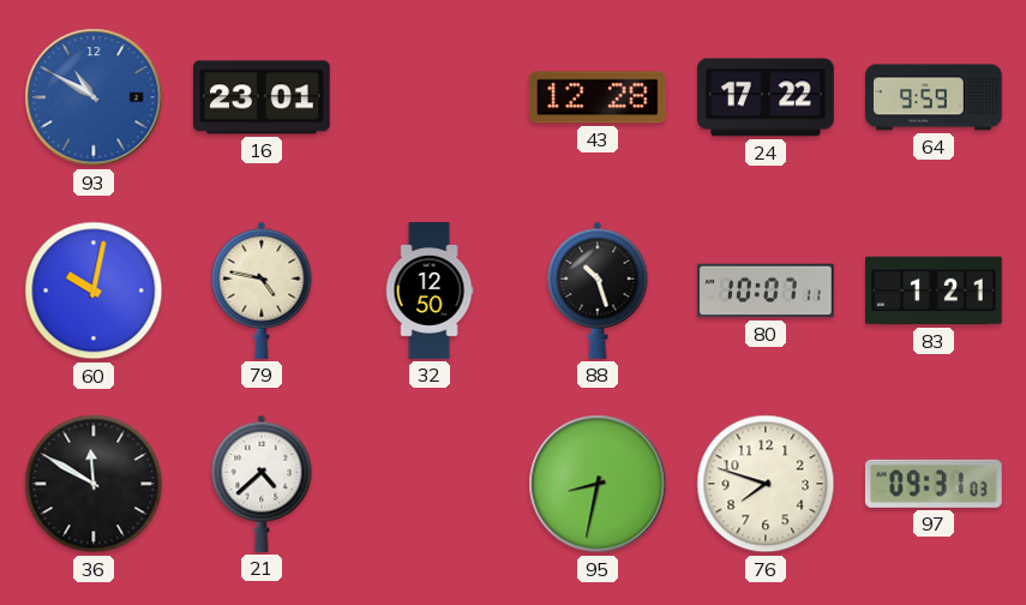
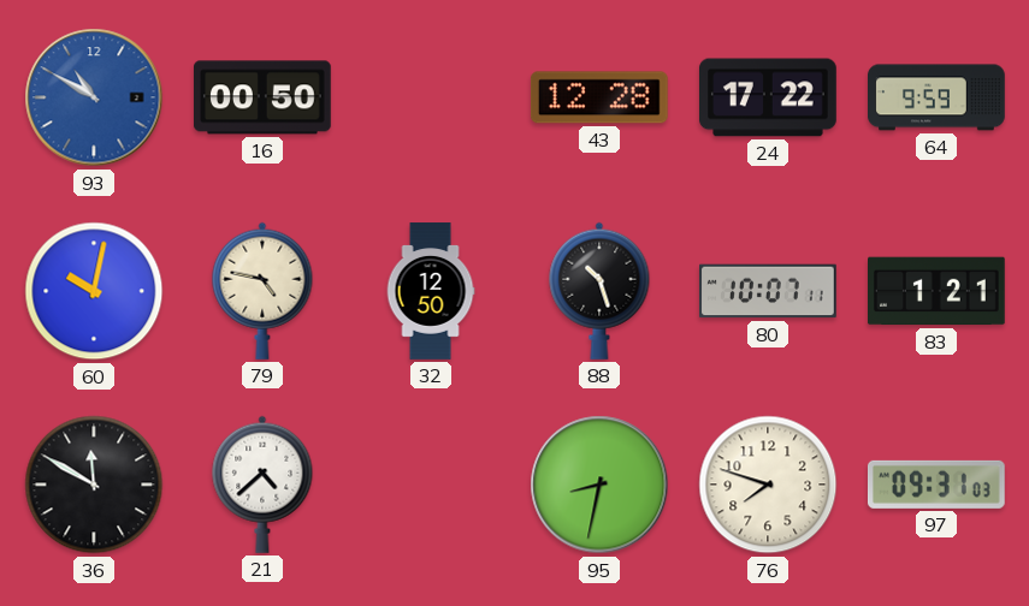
16: 23:01 -> 00:50 (264, 97)
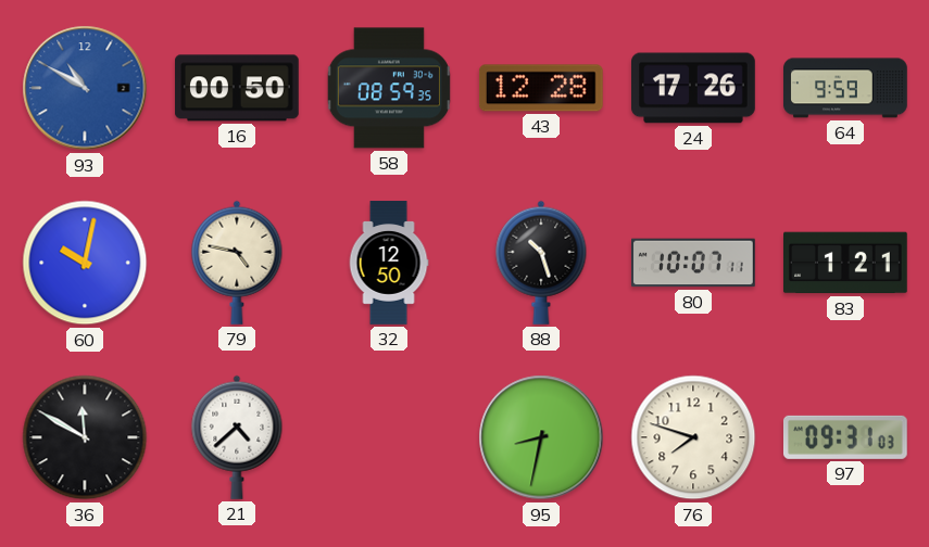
58: none -> 08:59 (389, 88)
24: 17:22 -> 17:26 (694, 88)
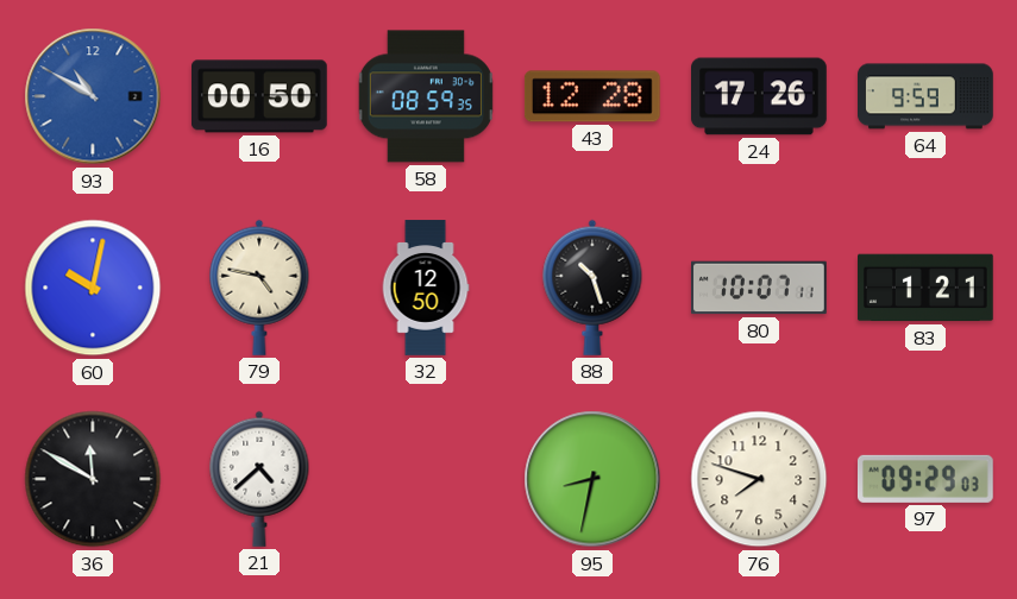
97: 09:31 -> 09:29 (925, 479)
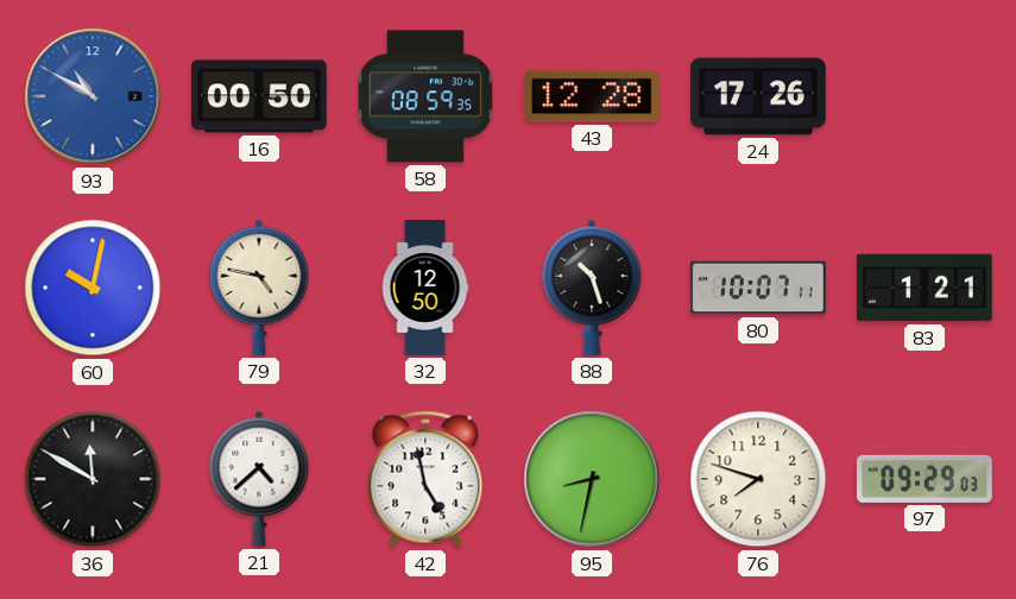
64: 9:59 -> none (927, 96)
42: none -> 4:58 (425, 479)
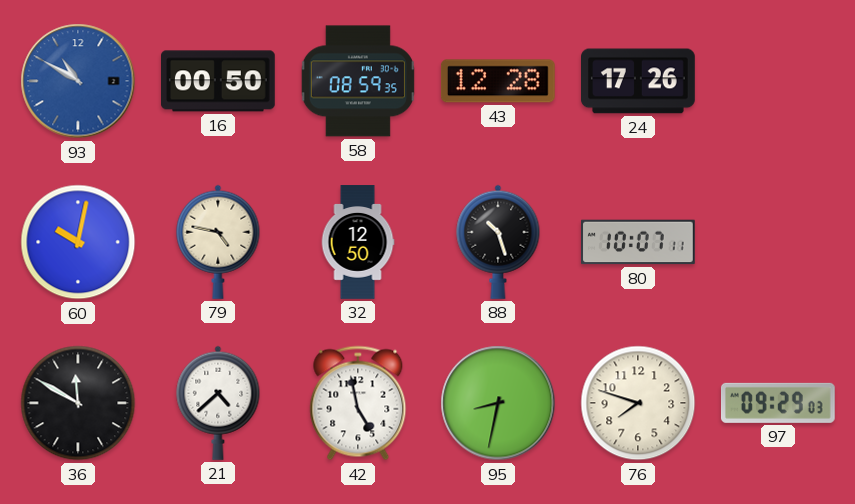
83: 1:21 -> none (926, 288)
